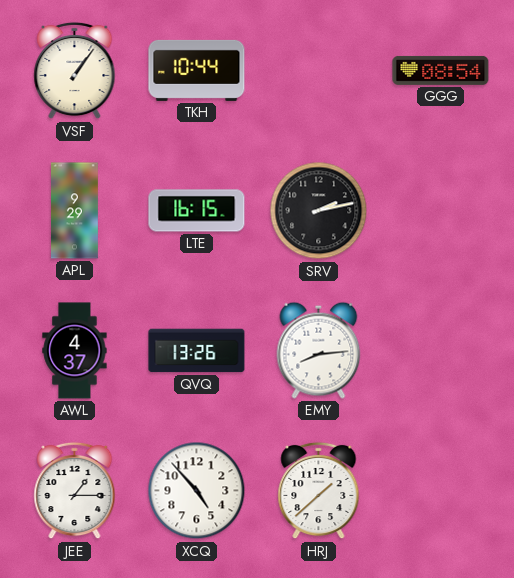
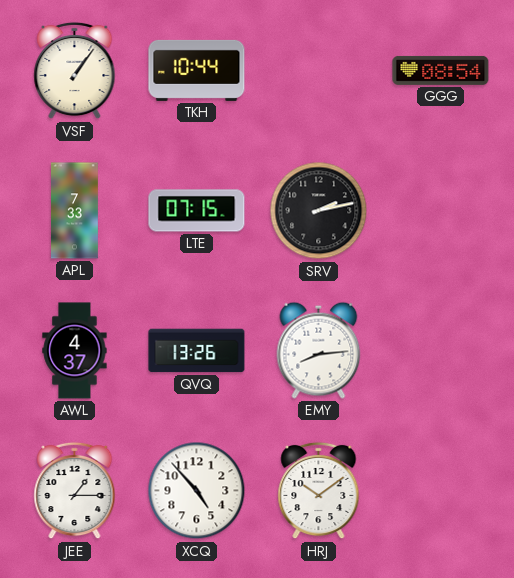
APL: 9:29 -> 7:33 (75, 211)
LTE: 16:15 -> 07:15 (197, 211)
HRJ: 1:38 -> 10:09 (319, 491)
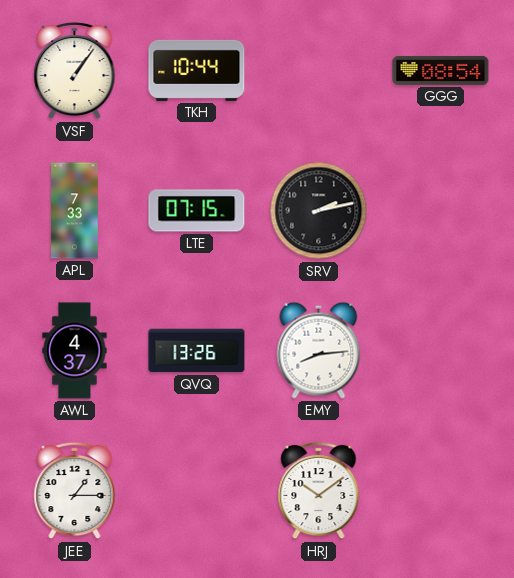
XCQ: 4:53 -> none (197, 491)
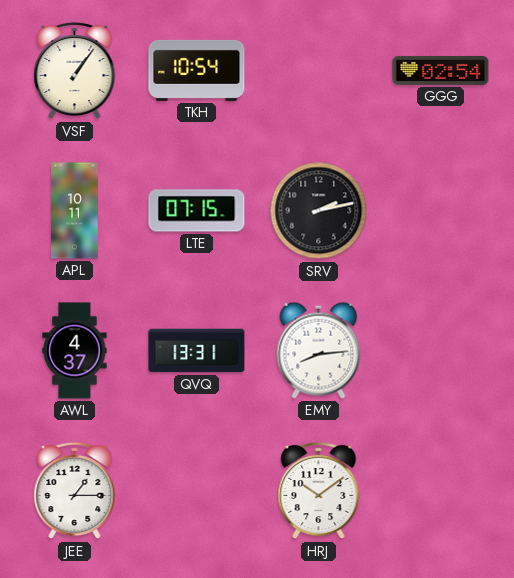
TKH: 10:44 -> 10:54 (197, 70)
GGG: 08:54 -> 02:54 (441, 70)
APL: 7:33 -> 10:11 (75, 211)
QVQ: 13:26 -> 13:31 (197, 351)
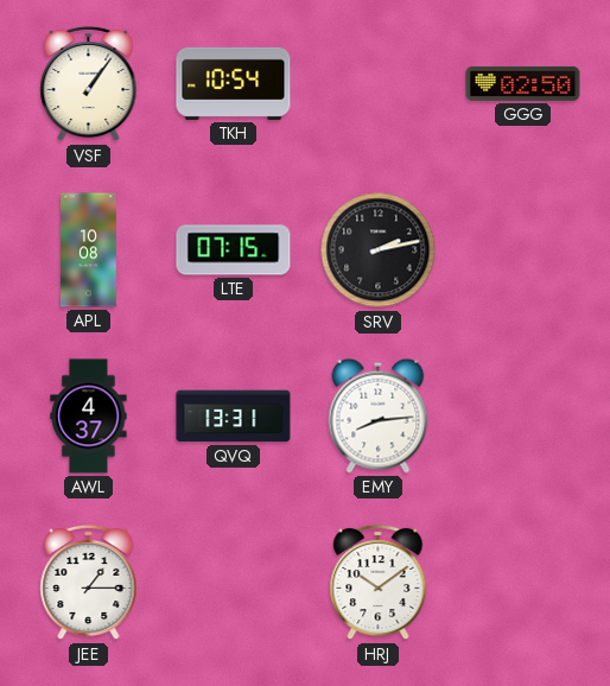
GGG: 02:54 -> 02:50 (523, 83)
APL: 10:11 -> 10:08 (89, 250)
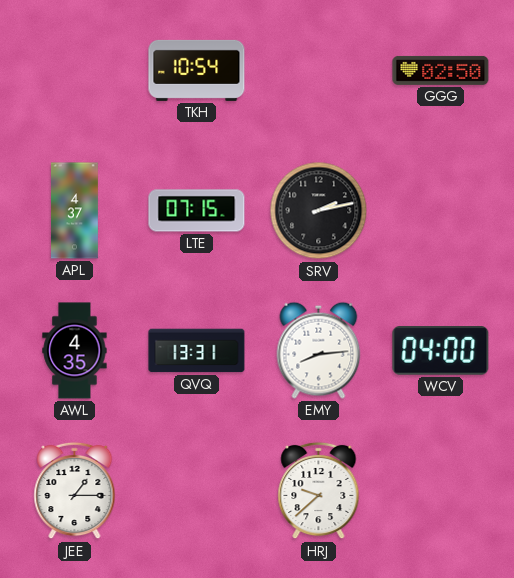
VSF: 1:06 -> none (89, 84)
APL: 10:08 -> 4:37 (75, 211)
AWL: 4:37 -> 4:35 (75, 351)
WCV: none -> 04:00 (441, 351)
HRJ: 10:09 -> 9:38 (319, 491)
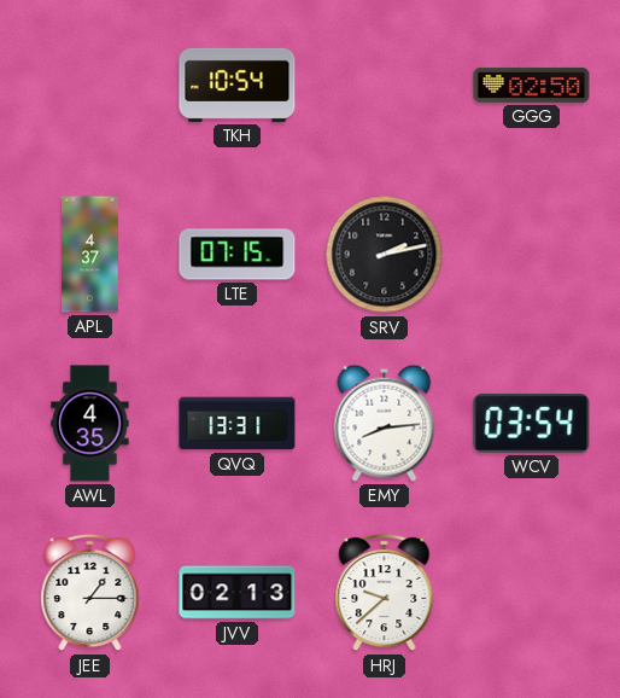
WCV: 04:00 -> 03:54 (532, 424)
JVV: none -> 02:13 (238, 593)
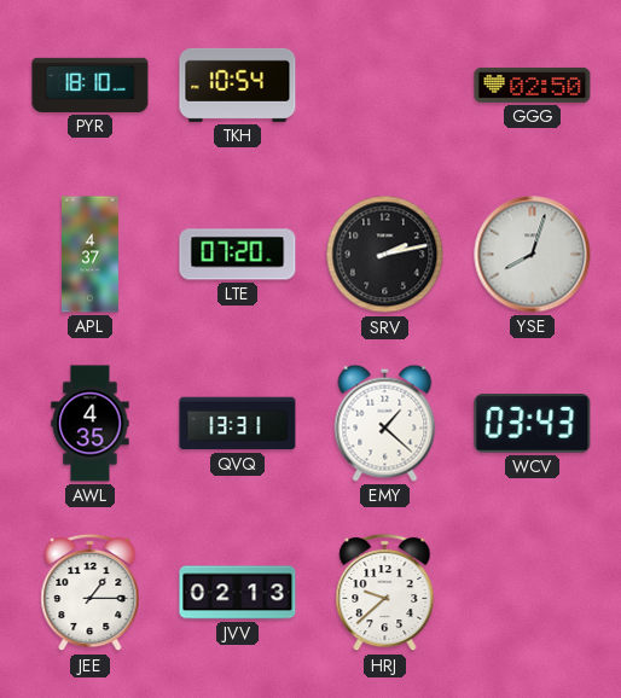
PYR: none -> 18:10 (91, 85)
LTE: 07:15 -> 07:20 (238, 255)
YSE: none -> 8:03 (533, 255)
EMY: 8:14 -> 1:22 (385, 423)
WCV: 03:54 -> 03:43 (533, 424)
